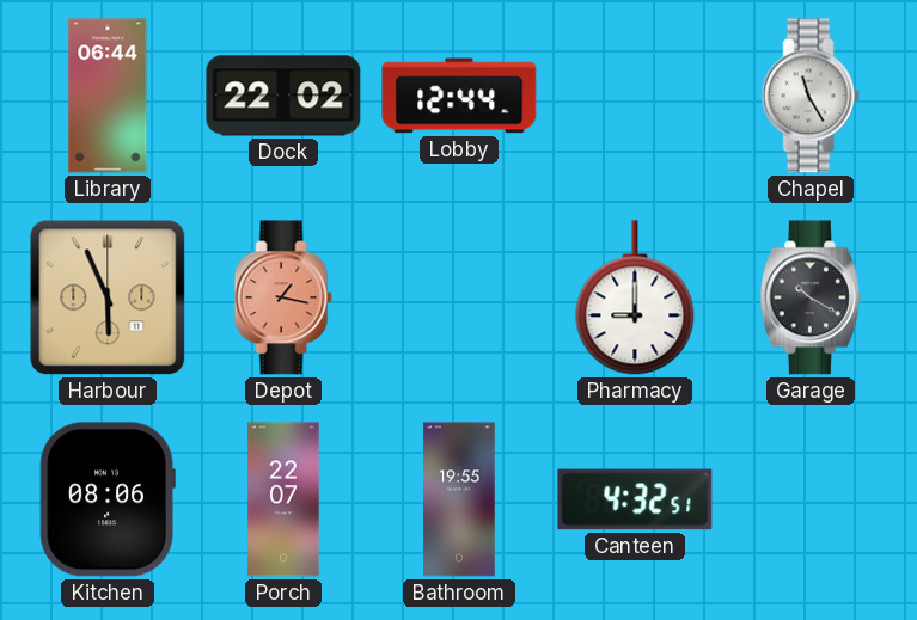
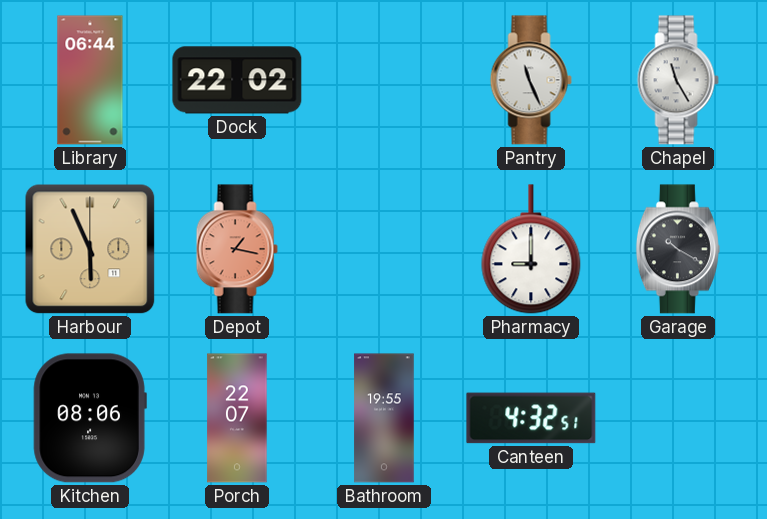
Lobby: 12:44 -> none (459, 96)
Pantry: none -> 11:26 (531, 80)
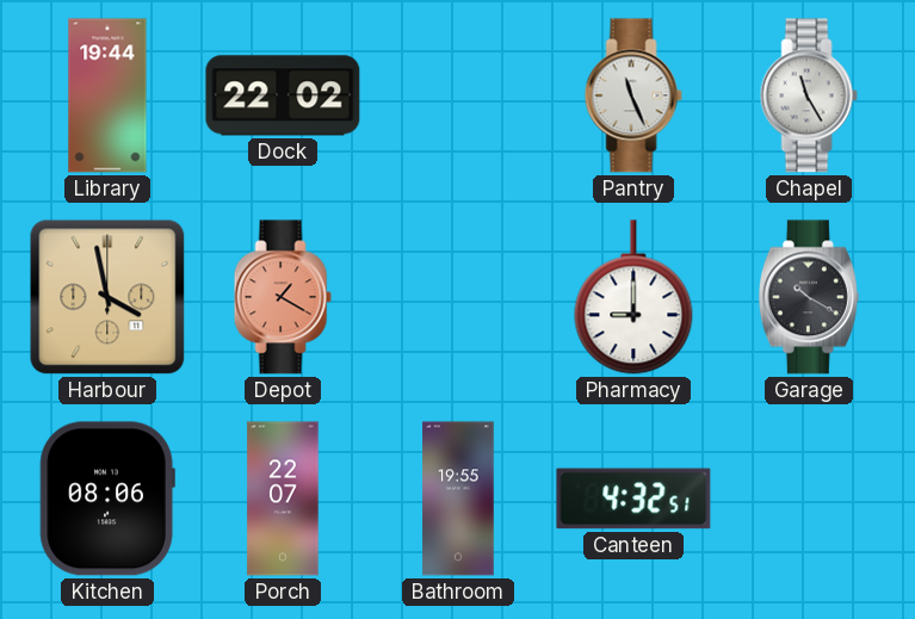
Library: 06:44 -> 19:44 (107, 95)
Harbour: 5:56 -> 3:58 (107, 297)
Depot: 1:17 -> 1:20 (283, 297)
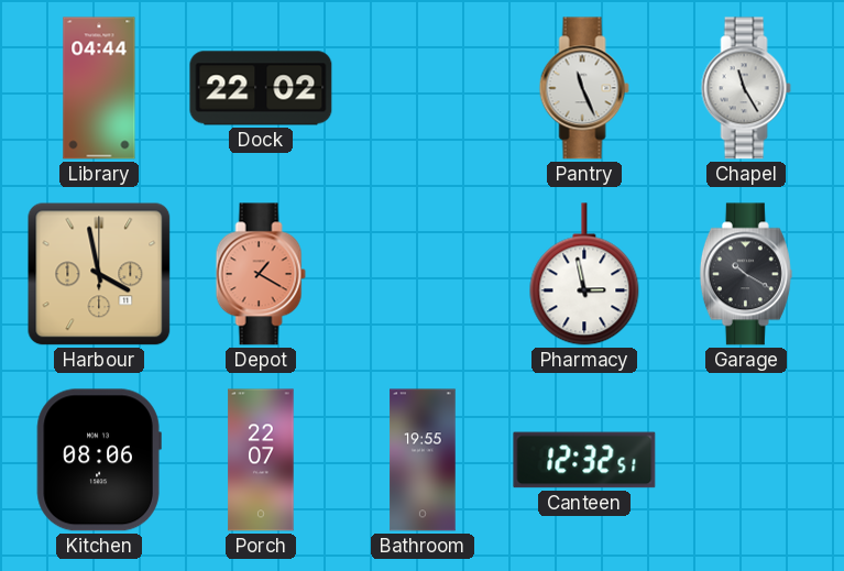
Library: 19:44 -> 04:44 (99, 88)
Pharmacy: 9:00 -> 2:58 (584, 274)
Canteen: 4:32 -> 12:32 (584, 460)
